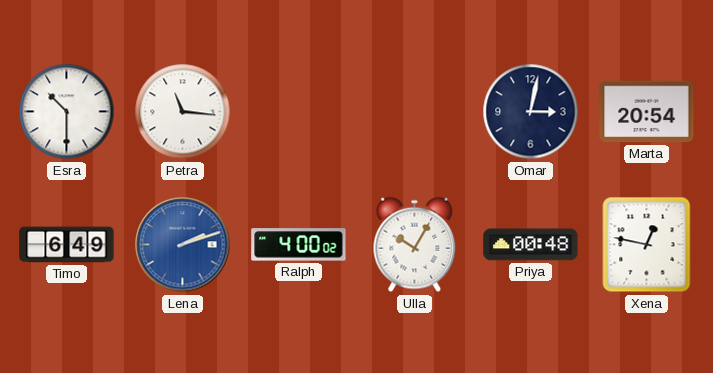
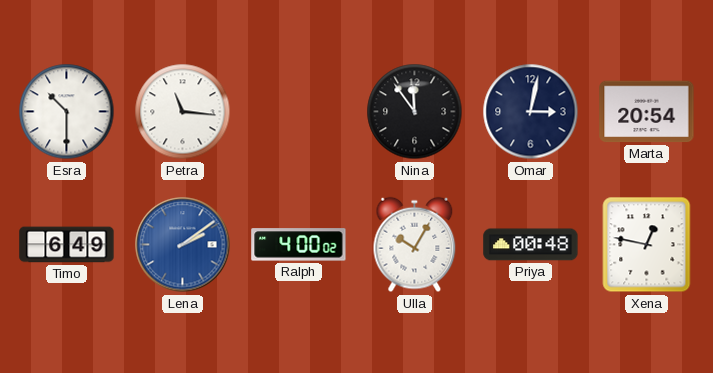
Nina: none -> 11:54 (415, 112)
Lena: 2:12 -> 2:09 (183, 245)
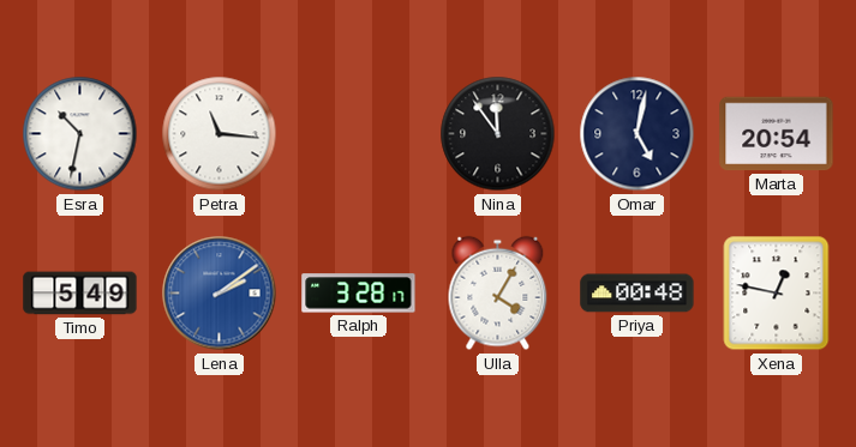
Esra: 10:30 -> 10:32 (80, 134)
Omar: 3:02 -> 5:02 (637, 134)
Timo: 6:49 -> 5:49 (80, 294)
Ralph: 4:00 -> 3:28 (359, 294)
Ulla: 10:05 -> 4:05 (498, 294)
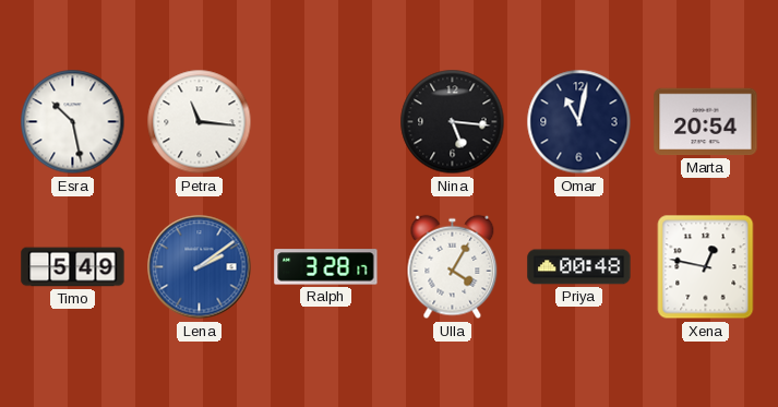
Esra: 10:32 -> 10:28 (73, 122)
Nina: 11:54 -> 5:16 (453, 122)
Omar: 5:02 -> 11:02 (579, 122)
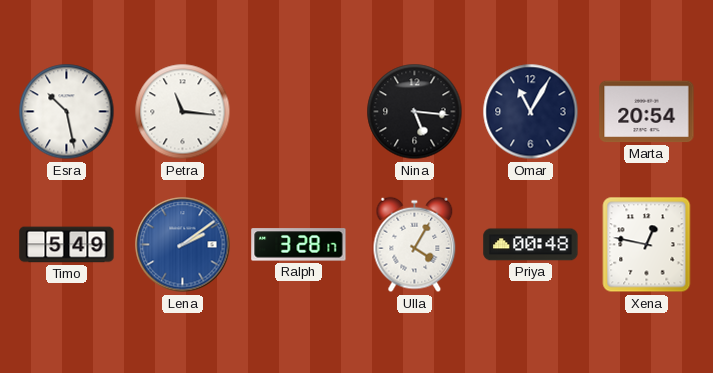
Omar: 11:02 -> 11:05 (531, 112)
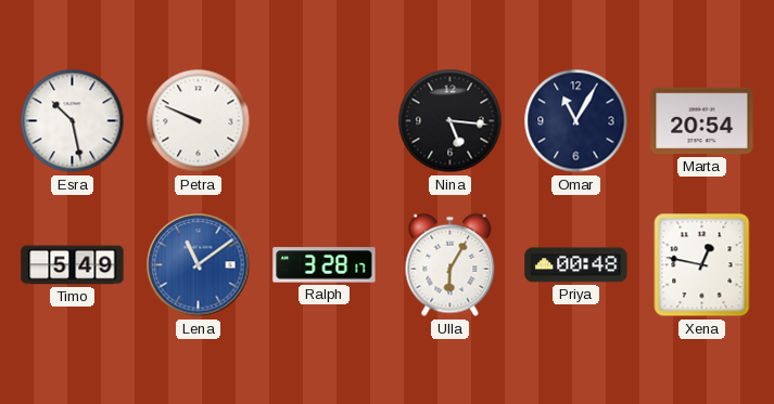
Petra: 11:16 -> 9:49 (199, 121)
Lena: 2:09 -> 11:09 (199, 265)
Ulla: 4:05 -> 6:05 (451, 265)
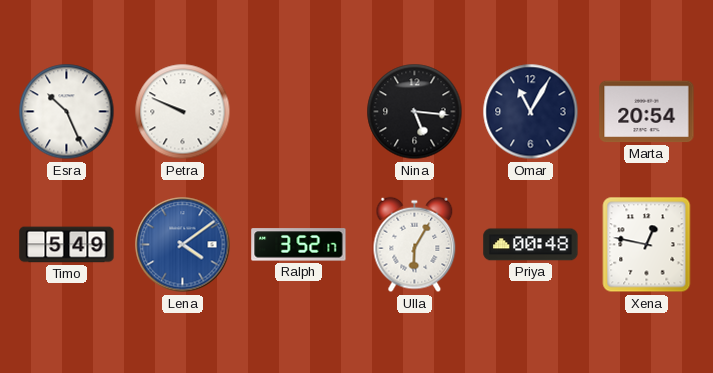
Esra: 10:28 -> 10:26 (67, 112)
Lena: 11:09 -> 4:09 (183, 245)
Ralph: 3:28 -> 3:52 (299, 245)
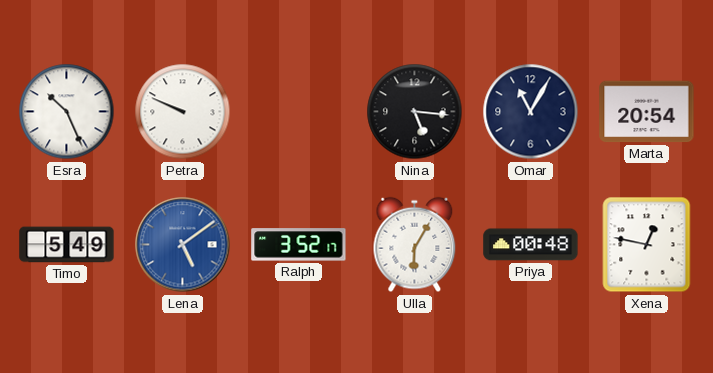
Lena: 4:09 -> 5:09 (183, 245)
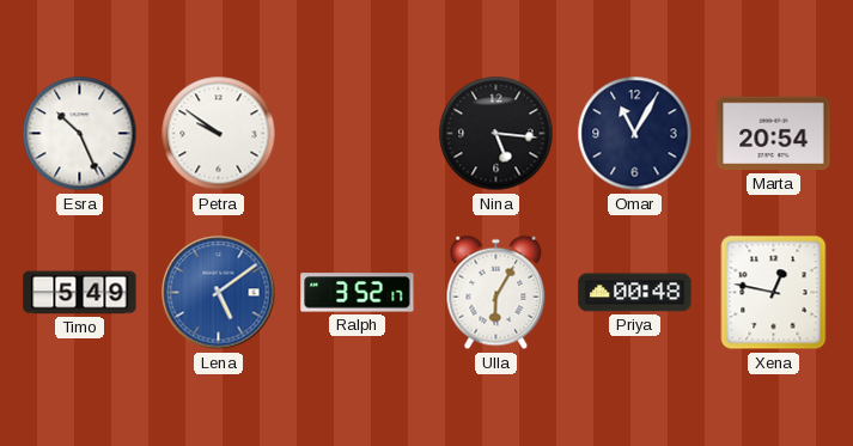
Petra: 9:49 -> 9:51 (219, 134)
